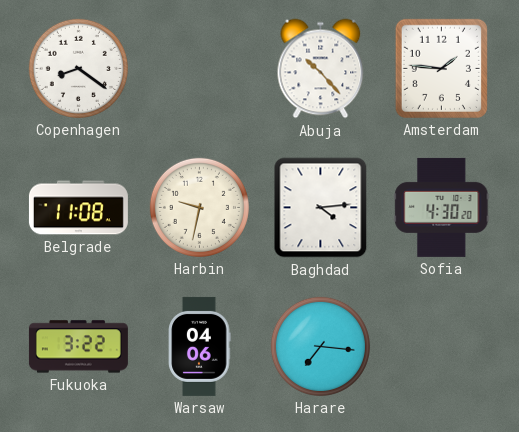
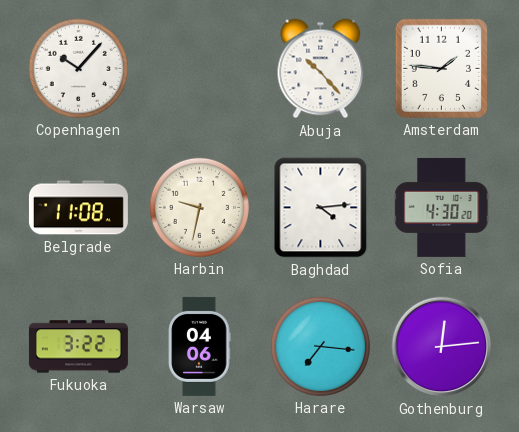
Copenhagen: 8:21 -> 10:07 (78, 68)
Gothenburg: none -> 12:14 (442, 347)
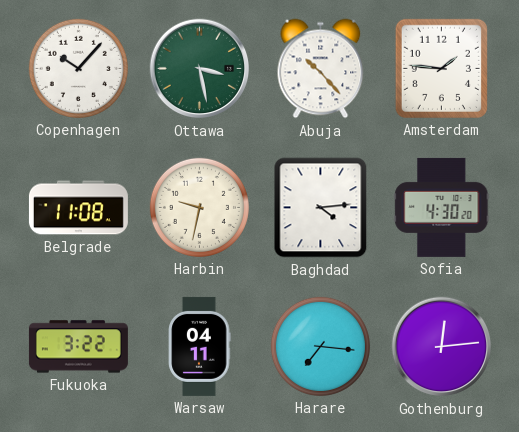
Ottawa: none -> 3:28 (200, 69)
Warsaw: 04:06 -> 04:11 (200, 346)
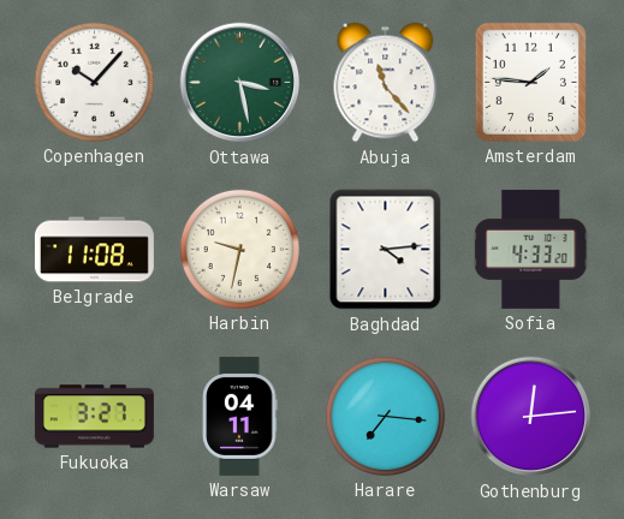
Abuja: 10:23 -> 11:23 (386, 83)
Sofia: 4:30 -> 4:33 (531, 249)
Fukuoka: 3:22 -> 3:27 (94, 417)
